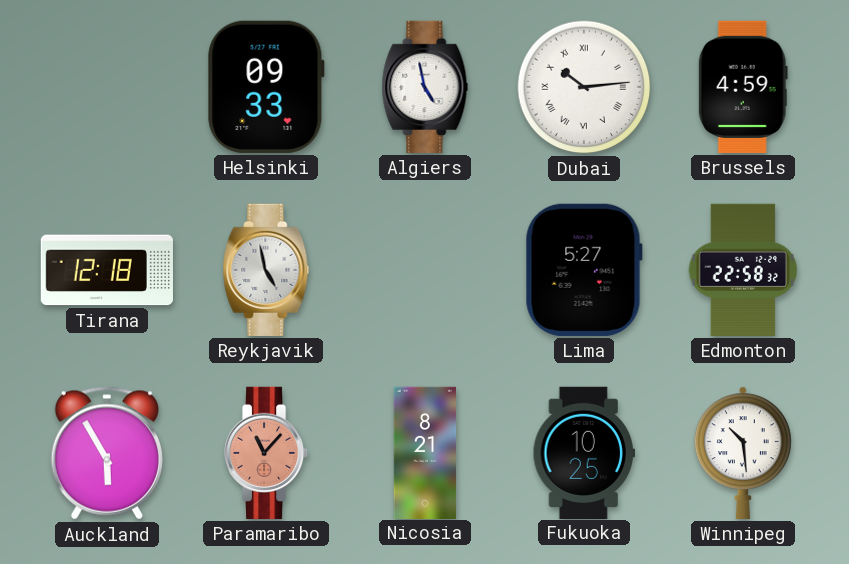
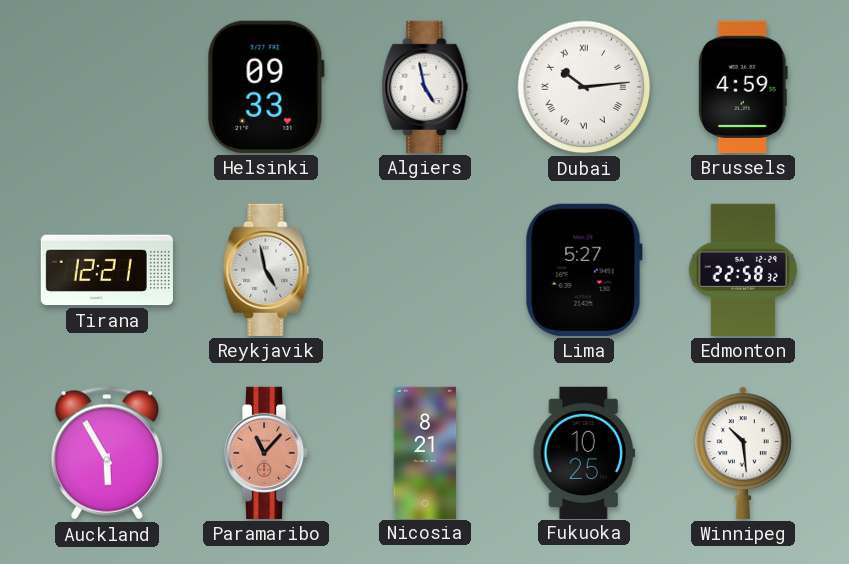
Tirana: 12:18 -> 12:21 (107, 270)
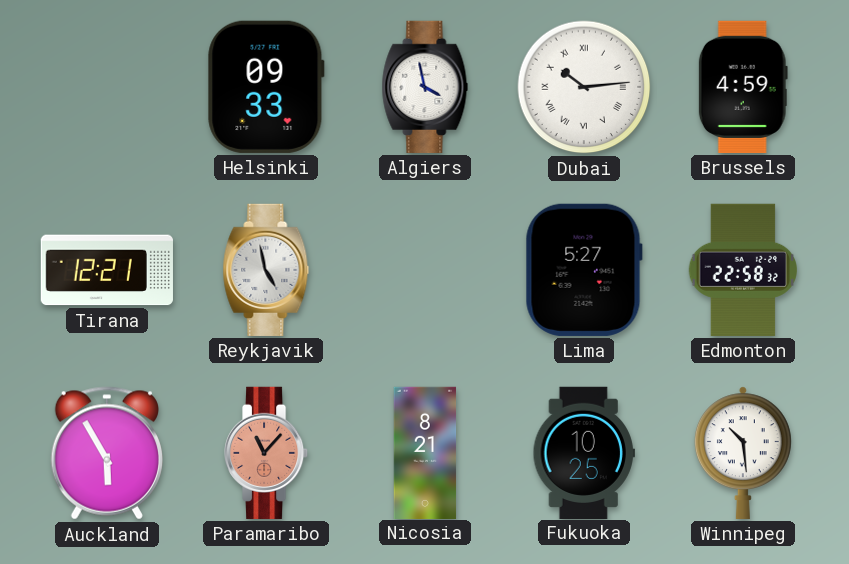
Algiers: 4:58 -> 3:58 (425, 87)
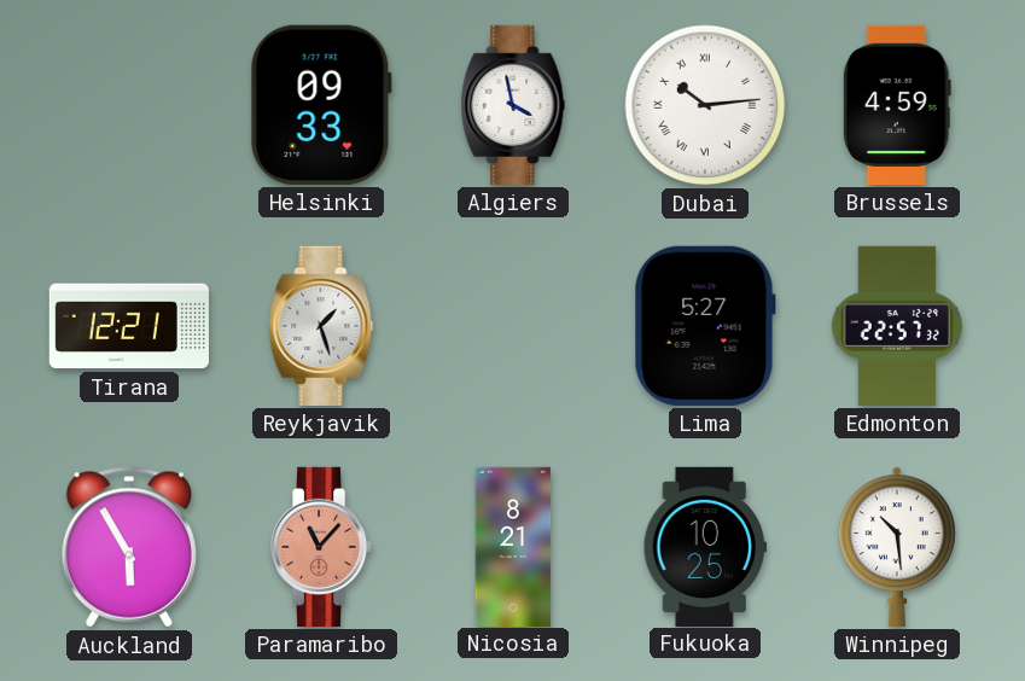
Reykjavik: 4:58 -> 1:27 (321, 326)
Edmonton: 22:58 -> 22:57 (896, 326)
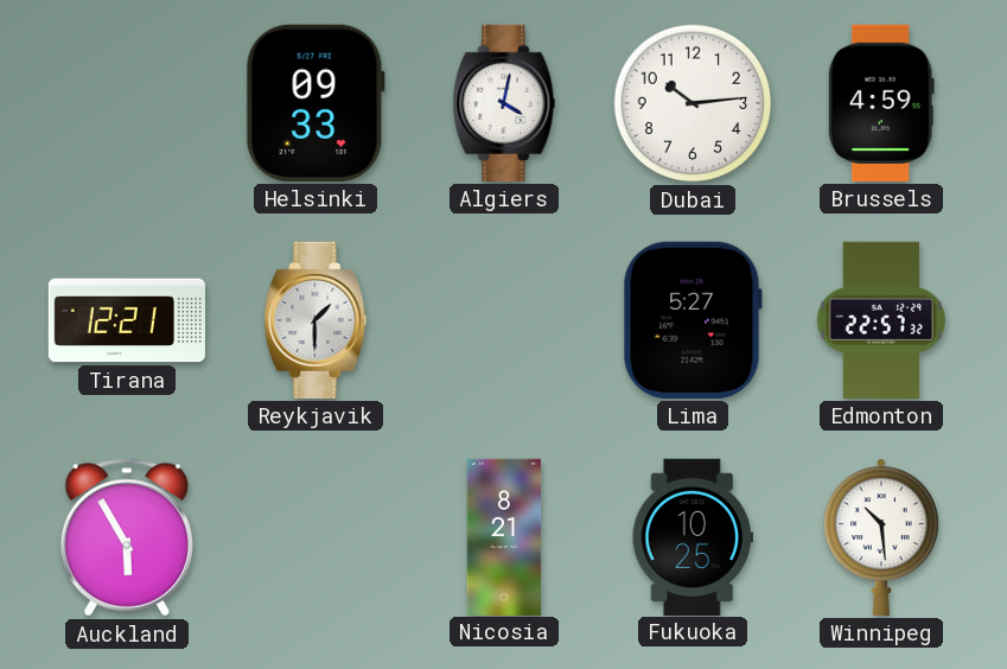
Algiers: 3:58 -> 4:02 (504, 103)
Dubai numerals: Roman -> Arabic (693, 103)
Reykjavik: 1:27 -> 1:30 (316, 320)
Paramaribo: 11:07 -> none (322, 547)
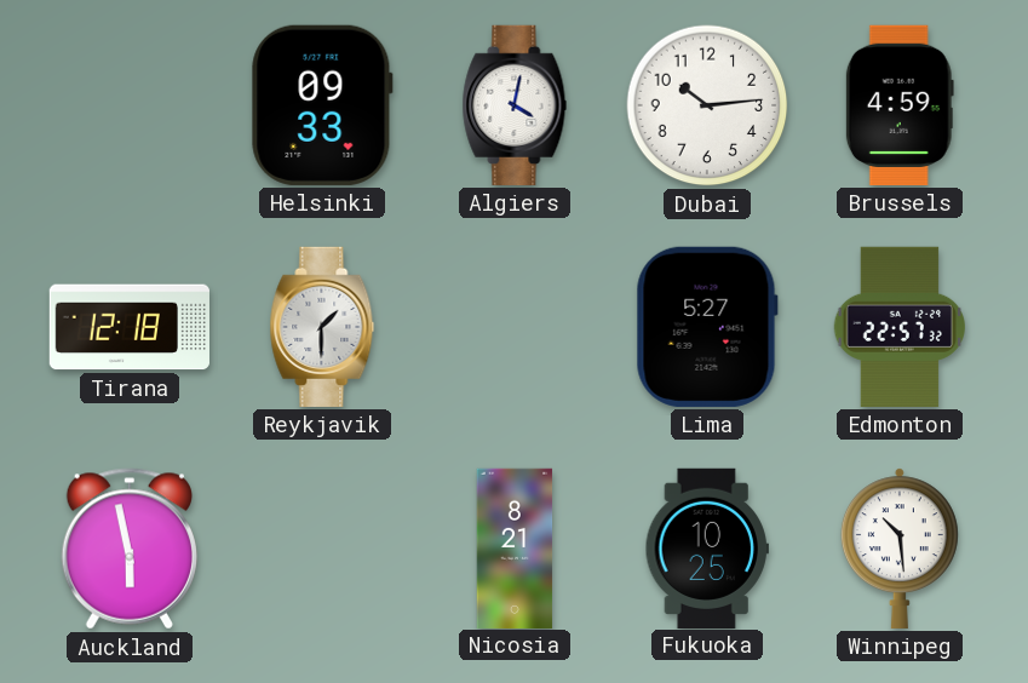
Tirana: 12:21 -> 12:18 (130, 327)
Auckland: 5:55 -> 5:58 (130, 549)
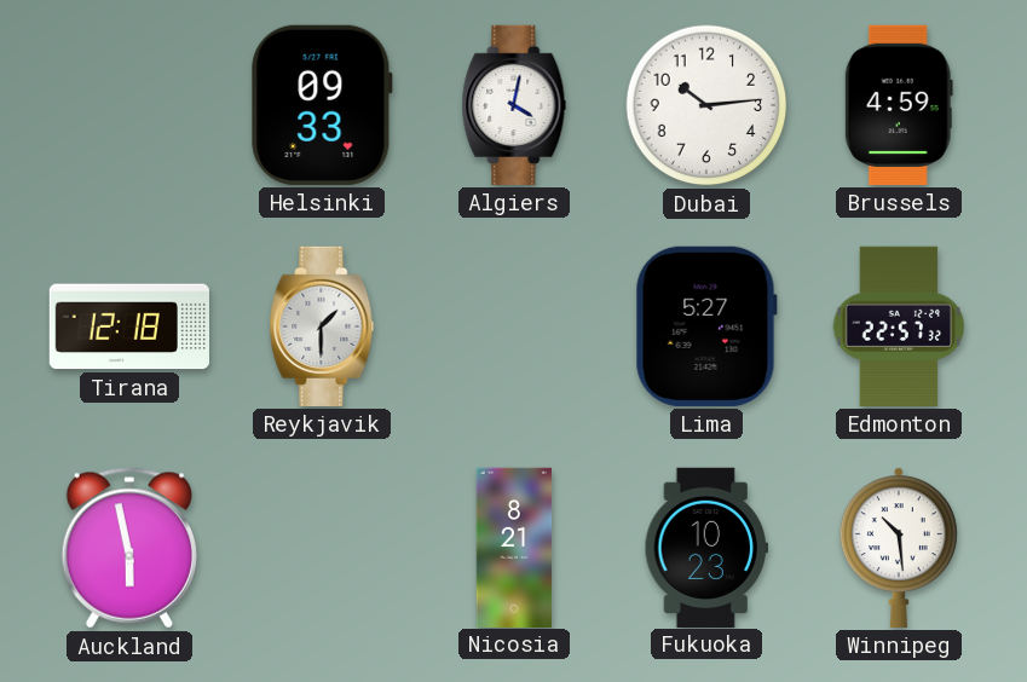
Fukuoka: 10:25 -> 10:23 (706, 547)
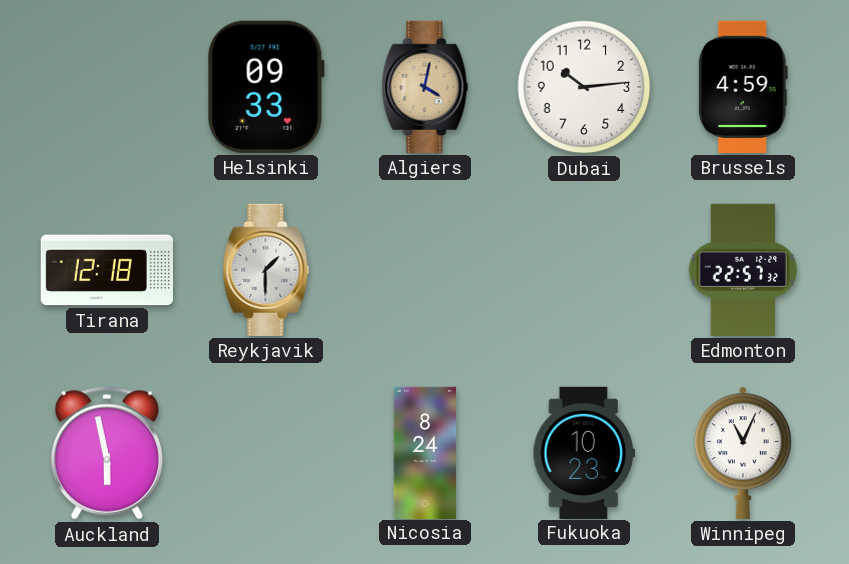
Algiers dial: white -> champagne (425, 87)
Lima: 5:27 -> none (706, 326)
Nicosia: 8:21 -> 8:24 (425, 452)
Winnipeg: 10:29 -> 11:04 (743, 453)
